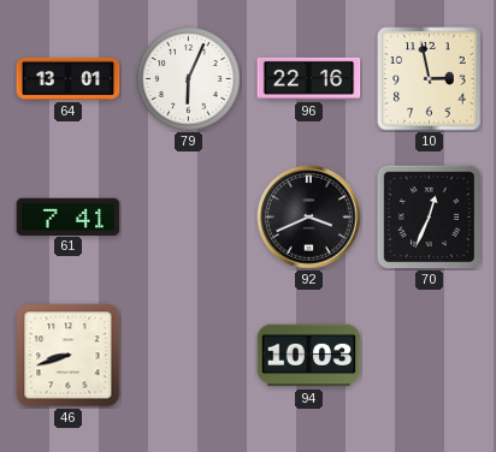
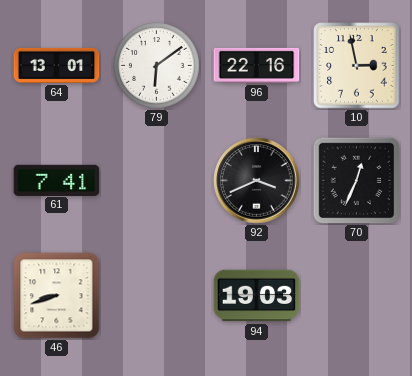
79: 6:04 -> 6:09 (157, 66)
94: 10:03 -> 19:03 (257, 296)
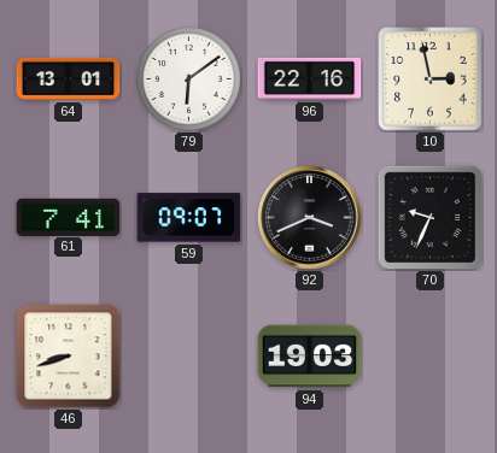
59: none -> 09:07 (189, 218)
70: 12:34 -> 9:34 (429, 217)
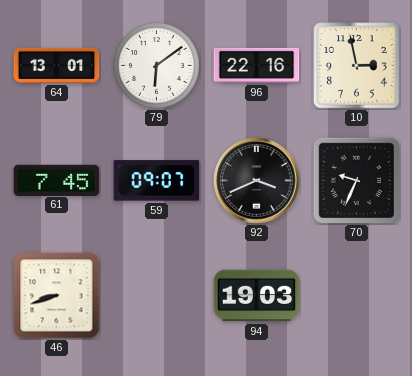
61: 7:41 -> 7:45 (57, 180)
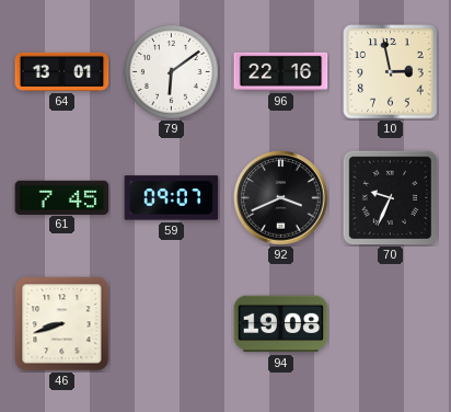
94: 19:03 -> 19:08 (281, 324)
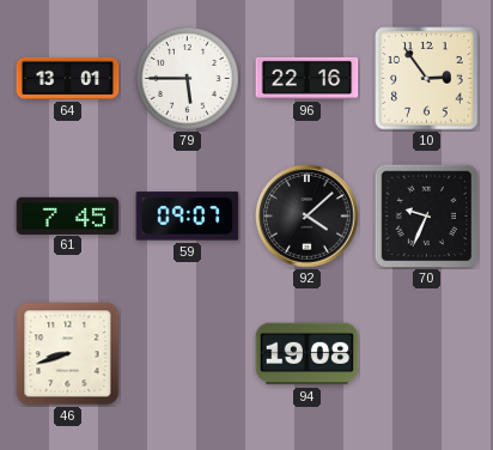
79: 6:09 -> 5:45 (188, 79)
10: 2:58 -> 2:54 (427, 79)
92: 3:41 -> 4:08 (308, 217)
